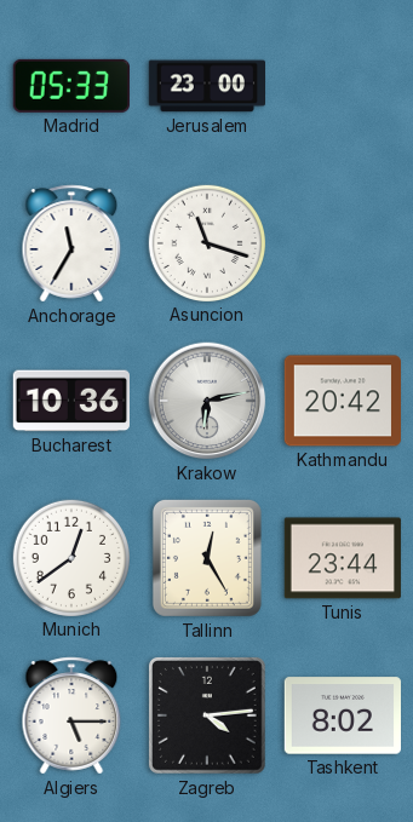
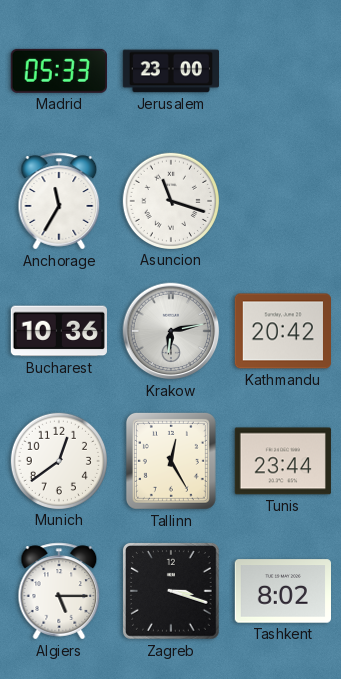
Zagreb: 4:14 -> 3:18 (171, 591)
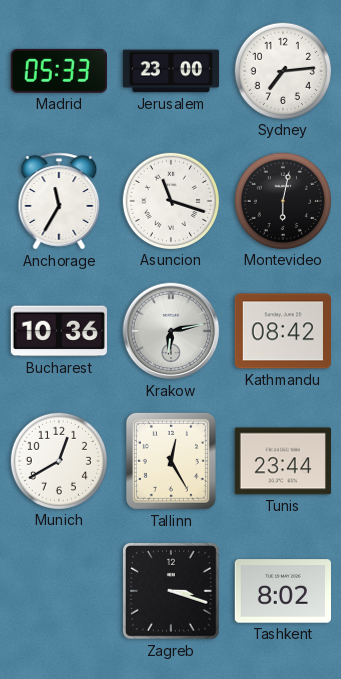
Sydney: none -> 7:14 (282, 70)
Montevideo: none -> 6:02 (282, 200)
Kathmandu: 20:42 -> 08:42 (282, 331)
Munich: 12:39 -> 12:40 (58, 460)
Algiers: 5:15 -> none (59, 591)
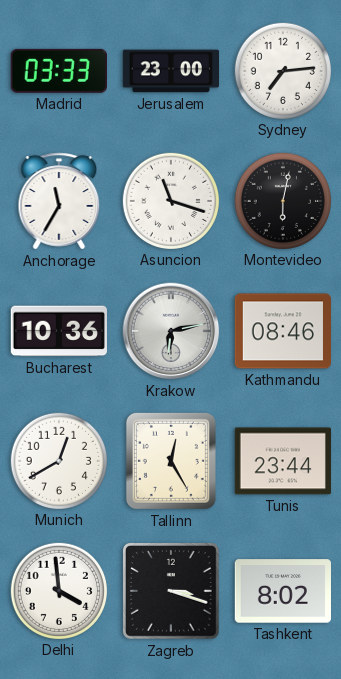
Madrid: 05:33 -> 03:33 (59, 71)
Kathmandu: 08:42 -> 08:46 (282, 331)
Delhi: none -> 3:59 (58, 590)
